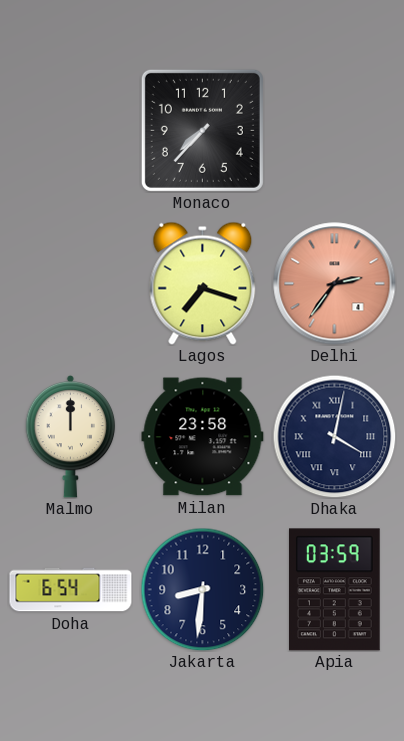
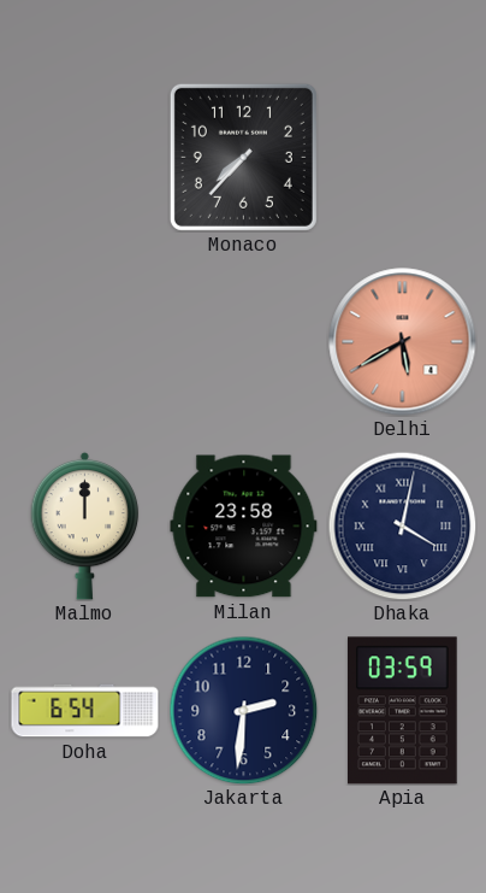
Lagos: 7:18 -> none (203, 283)
Delhi: 2:36 -> 5:40 (403, 342)
Jakarta: 8:31 -> 2:31 (243, 710)
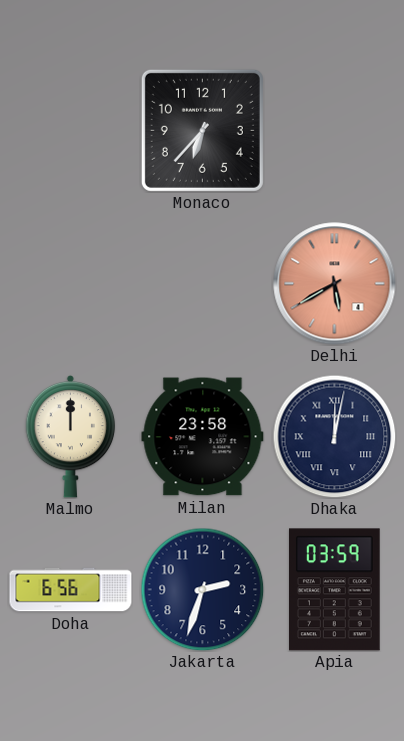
Monaco: 7:37 -> 6:37 (202, 130)
Dhaka: 4:02 -> 12:02 (334, 436)
Doha: 6:54 -> 6:56 (71, 590)
Jakarta: 2:31 -> 2:33 (202, 589)
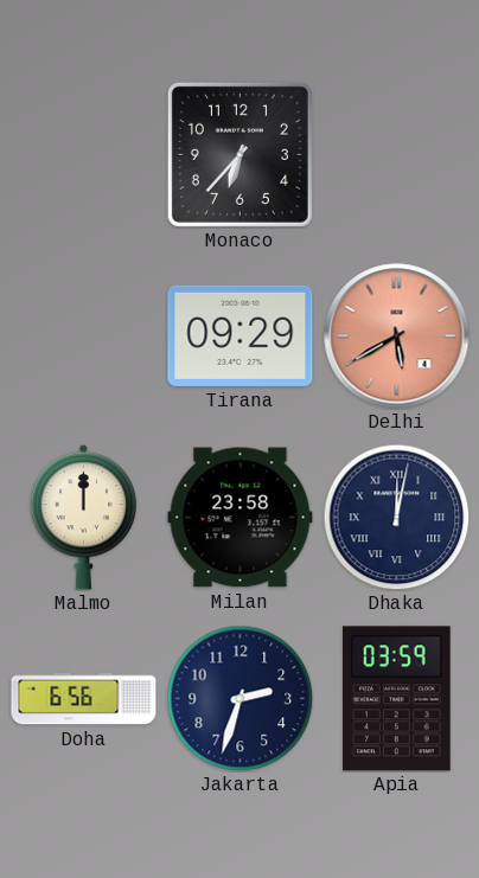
Tirana: none -> 09:29 (241, 335)
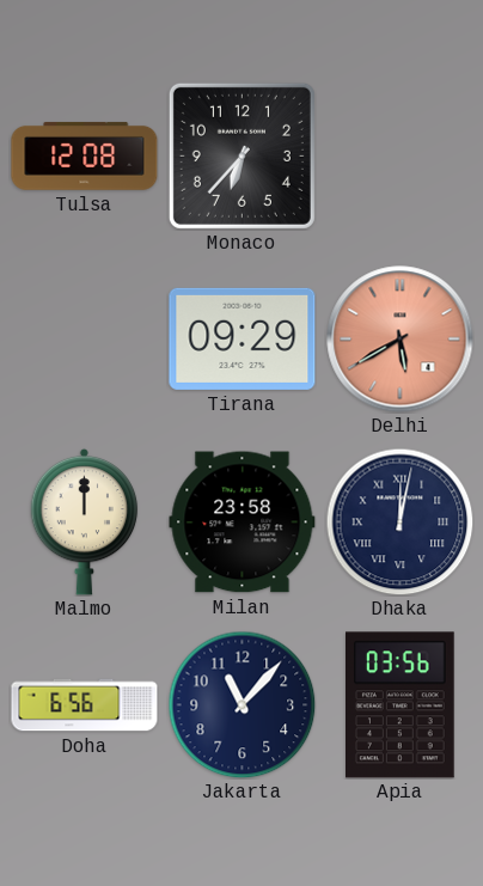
Tulsa: none -> 12:08 (85, 155)
Jakarta: 2:33 -> 11:07 (241, 704)
Apia: 03:59 -> 03:56 (401, 705)
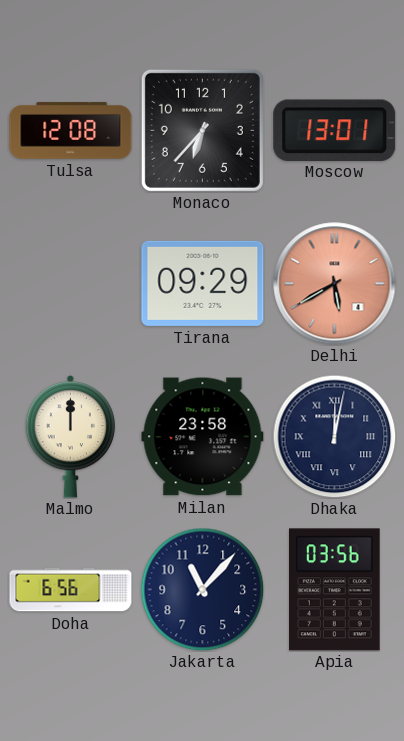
Moscow: none -> 13:01 (335, 130)
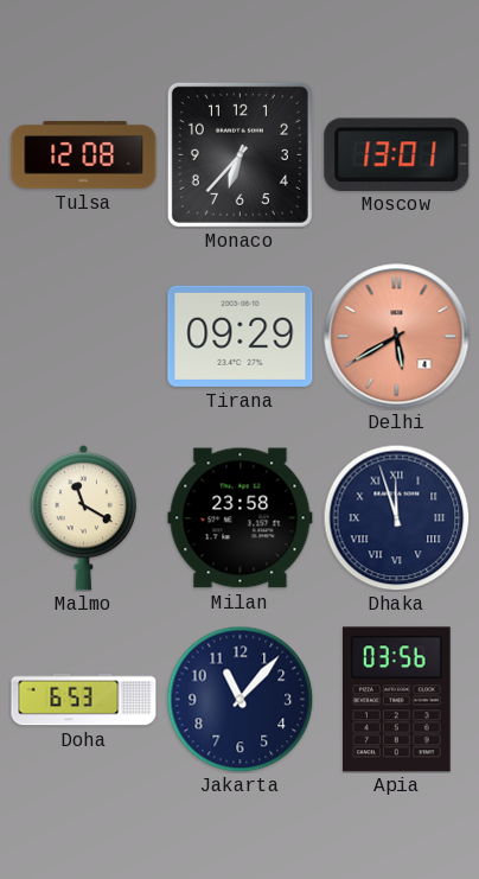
Malmo: 12:00 -> 11:20 (84, 517)
Dhaka: 12:02 -> 11:57 (396, 517)
Doha: 6:56 -> 6:53 (84, 700)
